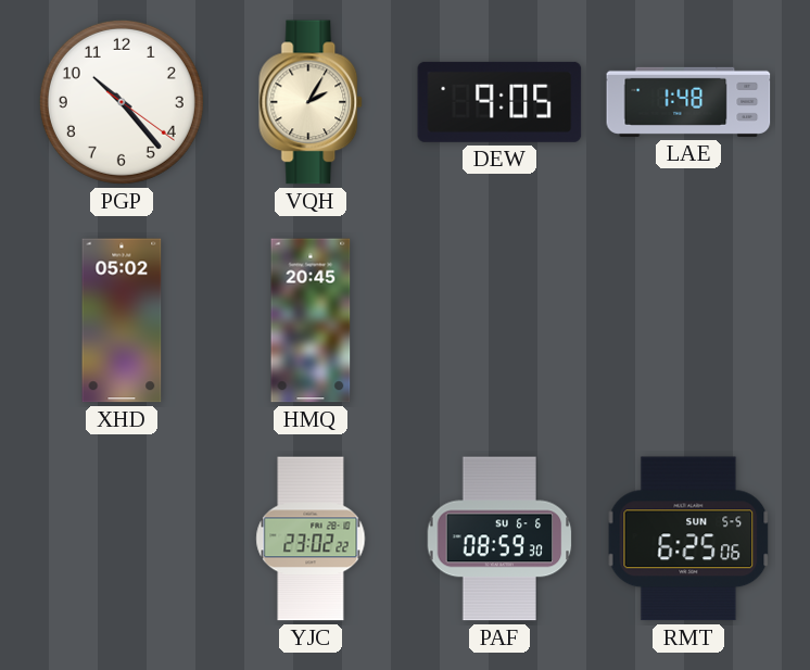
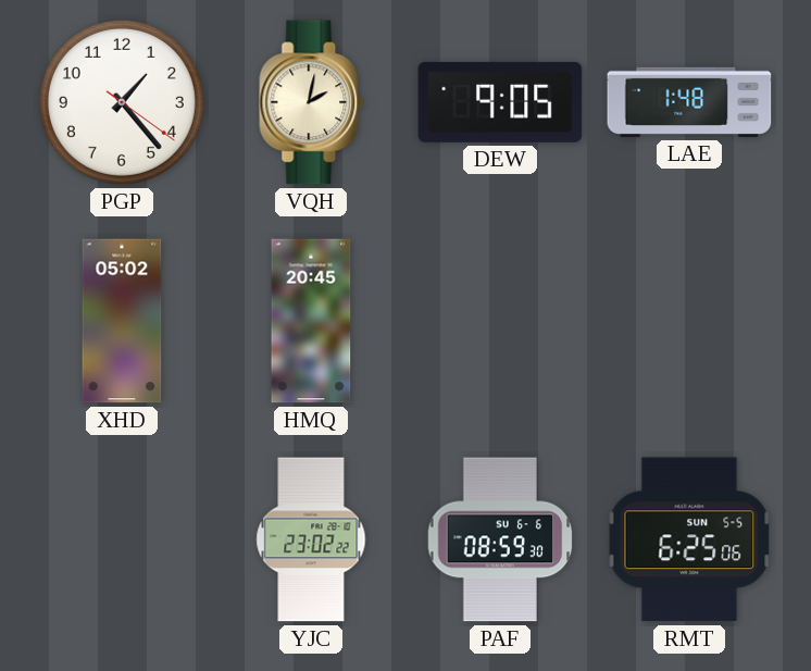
PGP: 10:23 -> 1:23 (122, 102)
VQH: 2:05 -> 2:02 (312, 102)
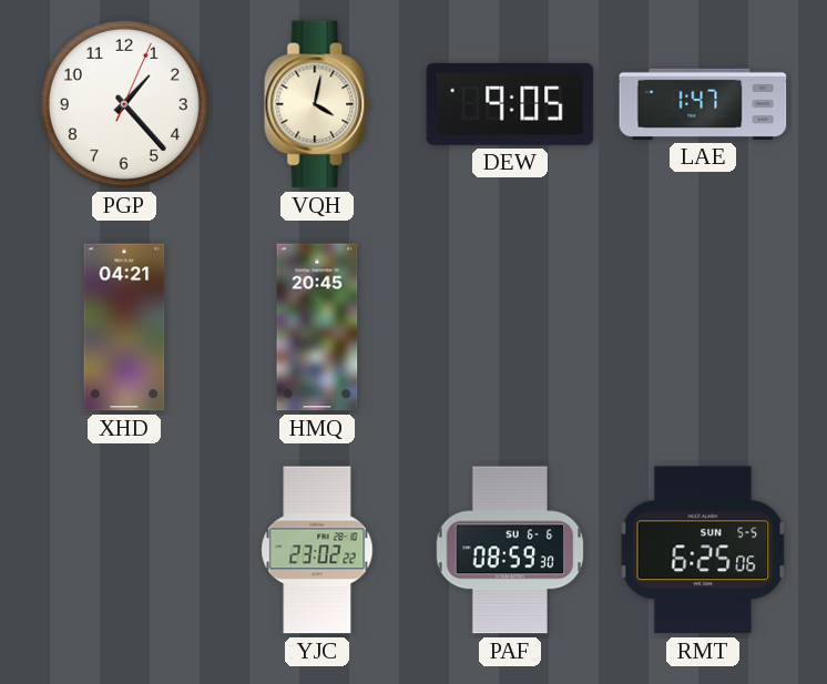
PGP: 1:23:21 -> 1:23:04 (124, 104)
VQH: 2:02 -> 4:02 (318, 104)
LAE: 1:48 -> 1:47 (703, 104)
XHD: 05:02 -> 04:21 (124, 327)
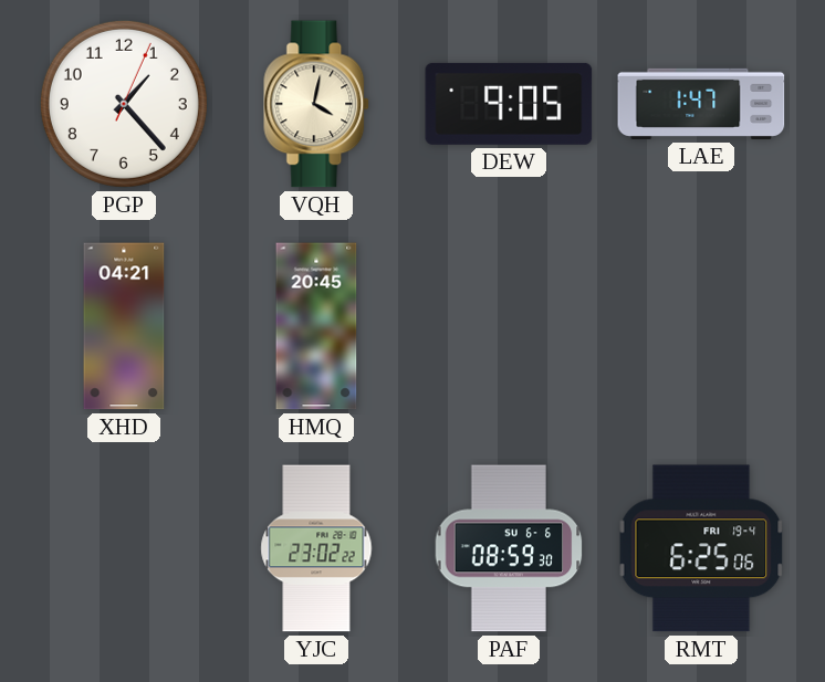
RMT date: SUN 5-5 -> FRI 19-4 (701, 548)
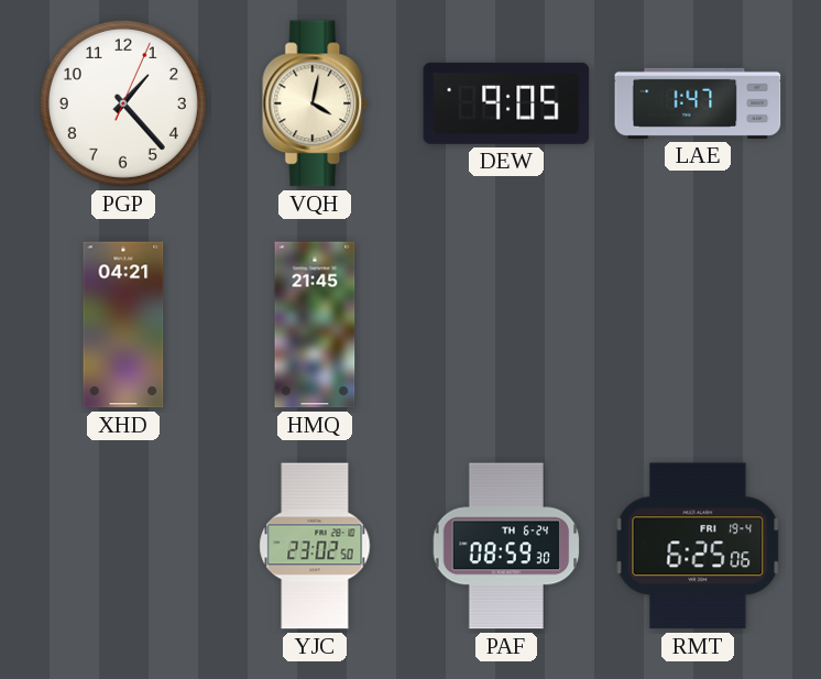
HMQ: 20:45 -> 21:45 (315, 325)
YJC: 23:02:22 -> 23:02:50 (315, 546)
PAF date: SU 6-6 -> TH 6-24 (506, 546)
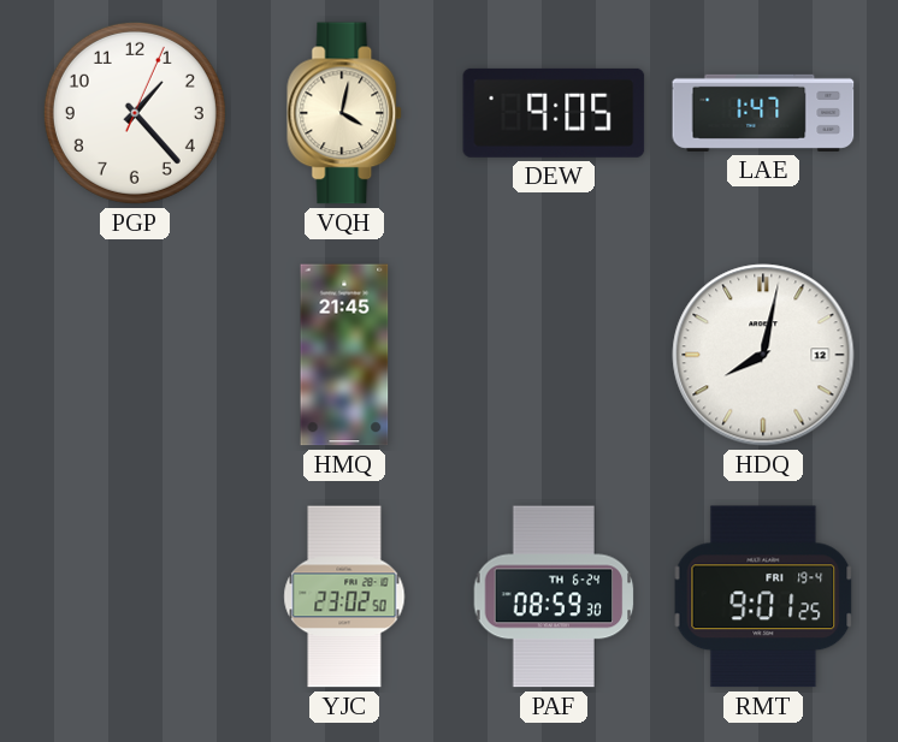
XHD: 04:21 -> none (123, 325)
HDQ: none -> 8:02 (763, 355)
RMT: 6:25 -> 9:01 (763, 596)
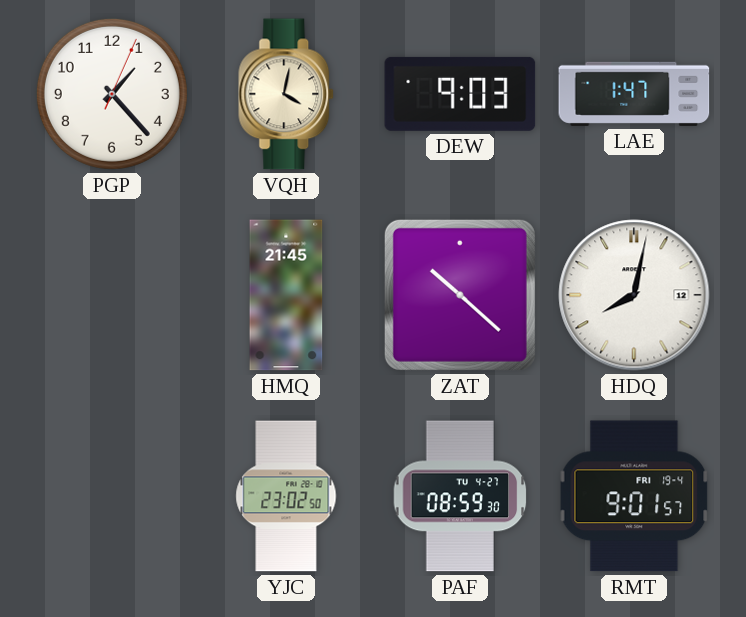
DEW: 9:05 -> 9:03 (460, 94)
ZAT: none -> 10:22 (460, 295)
PAF date: TH 6-24 -> TU 4-27 (460, 496)
RMT: 9:01:25 -> 9:01:57 (634, 496)
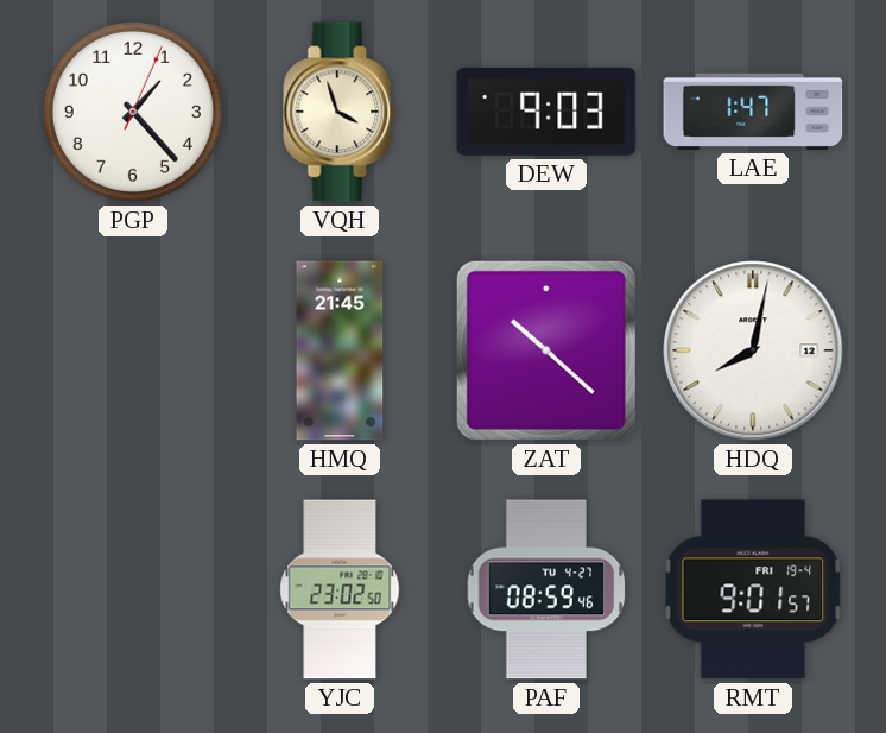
VQH: 4:02 -> 3:57 (341, 112)
PAF: 08:59:30 -> 08:59:46 (546, 589)
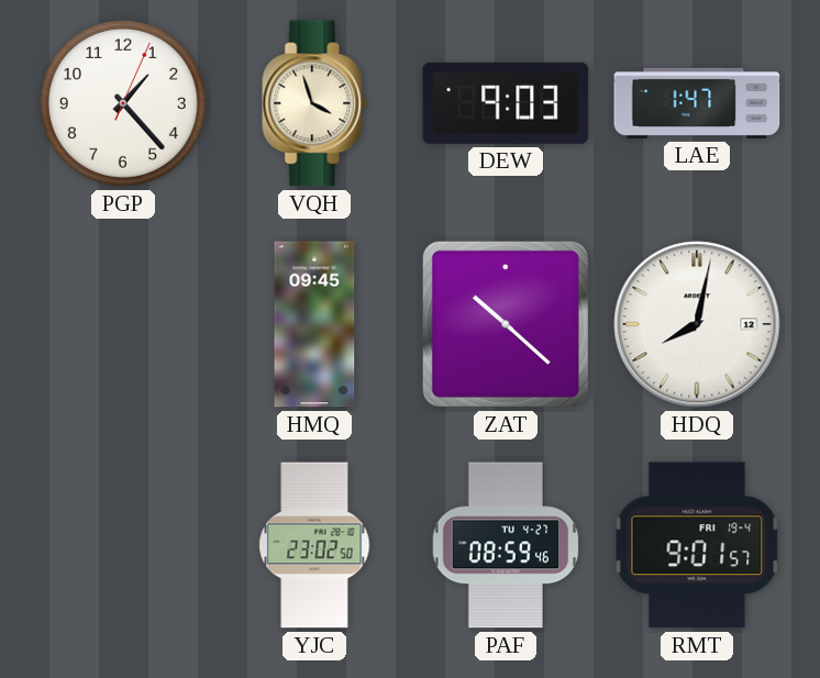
HMQ: 21:45 -> 09:45 (314, 324)
